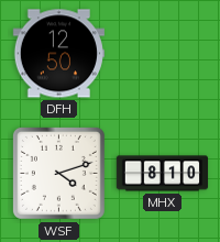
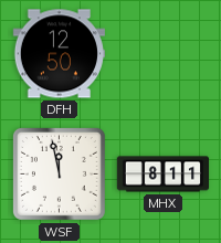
WSF: 4:12 -> 11:58 (59, 173)
MHX: 8:10 -> 8:11 (164, 175)
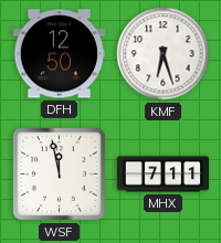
KMF: none -> 6:27 (164, 54)
MHX: 8:11 -> 7:11 (164, 175)
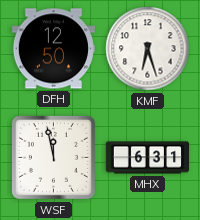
MHX: 7:11 -> 6:31 (148, 158)
